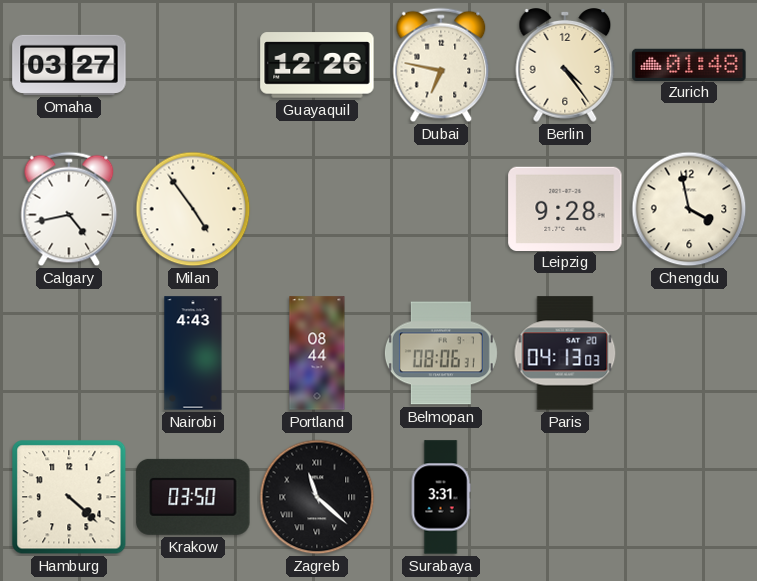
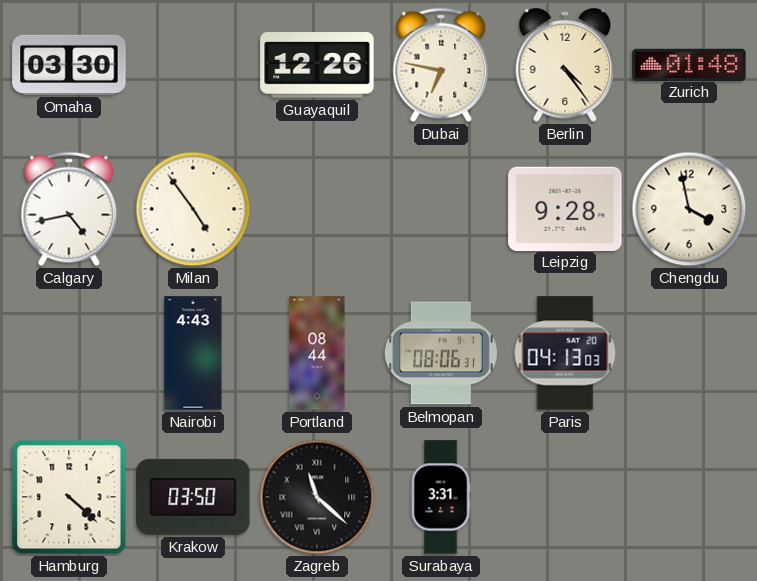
Omaha: 03:27 -> 03:30 (69, 65)
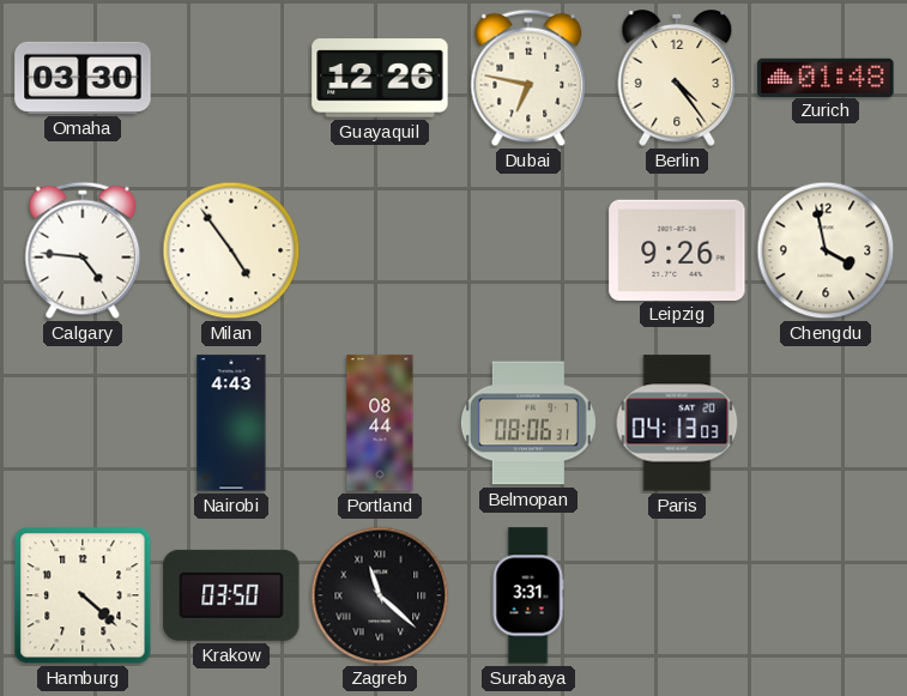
Calgary: 4:43 -> 4:46 (83, 250)
Leipzig: 9:28 -> 9:26 (677, 249)
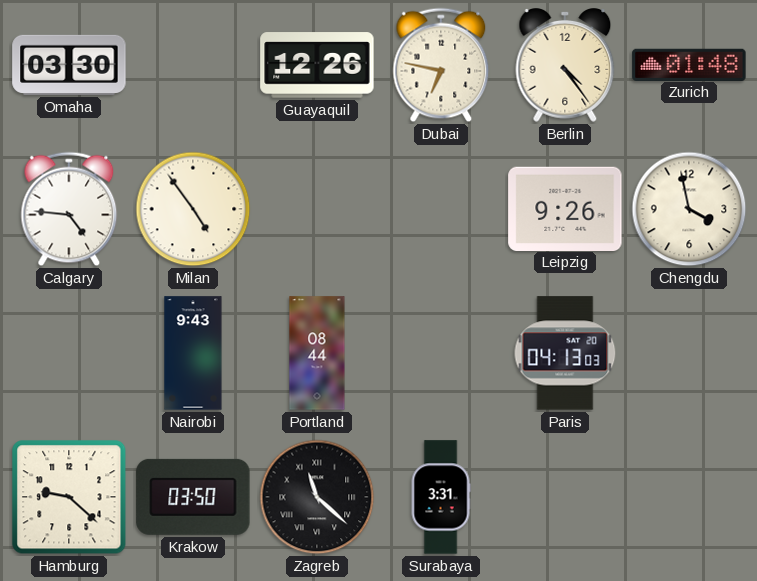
Nairobi: 4:43 -> 9:43 (193, 353)
Belmopan: 08:06 -> none (528, 423)
Hamburg: 4:22 -> 9:22 (69, 497)
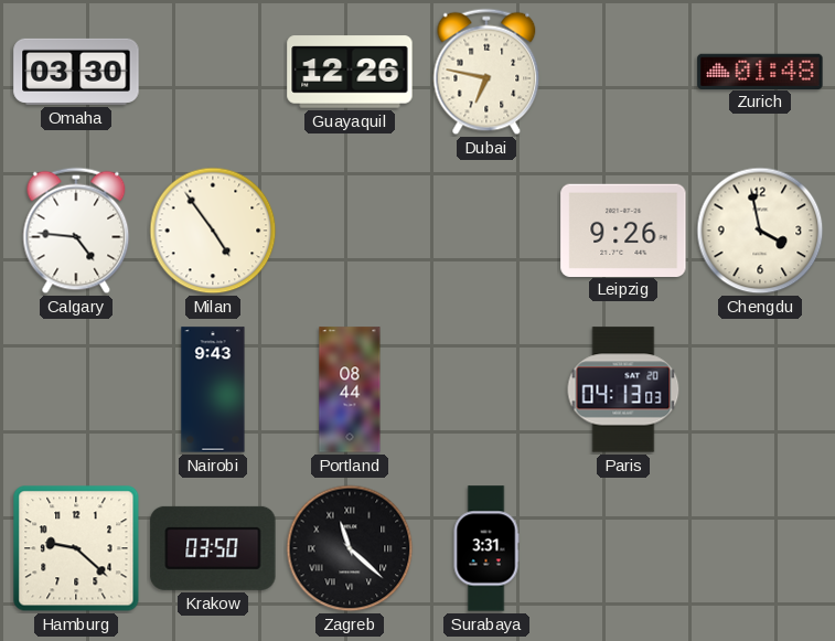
Berlin: 4:24 -> none (565, 66)
